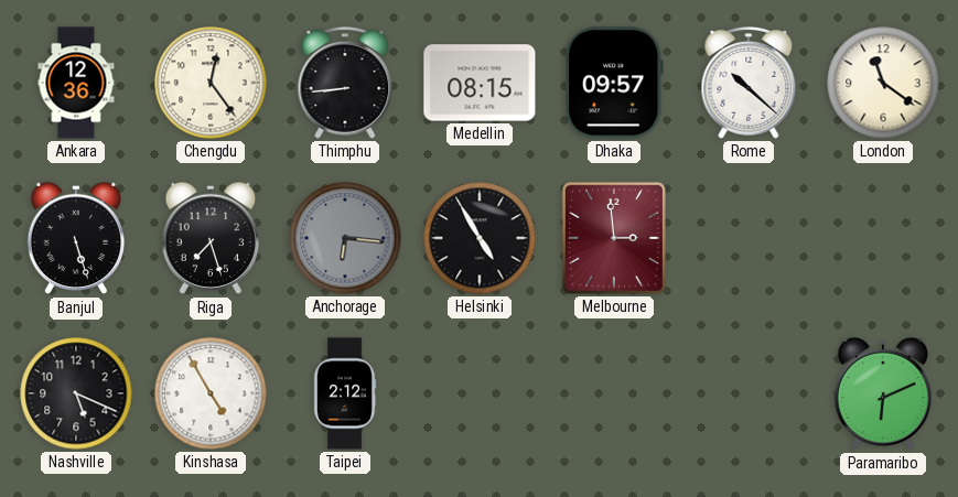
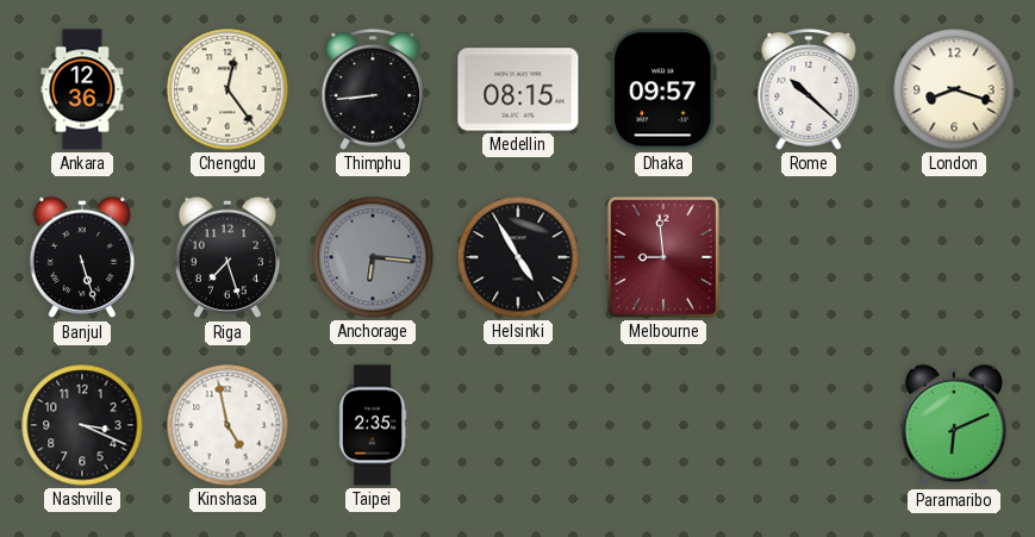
London: 11:21 -> 8:18 (954, 89)
Melbourne: 2:59 -> 8:59 (663, 257)
Nashville: 5:19 -> 3:19 (82, 425)
Kinshasa: 4:55 -> 4:58 (227, 425)
Taipei: 2:12 -> 2:35 (373, 425)
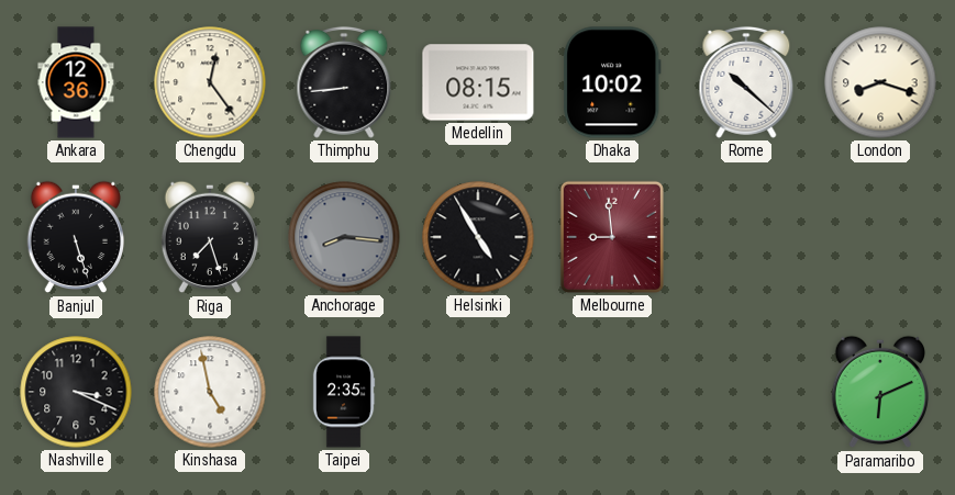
Dhaka: 09:57 -> 10:02 (613, 82)
Anchorage: 6:16 -> 8:16 (344, 237)
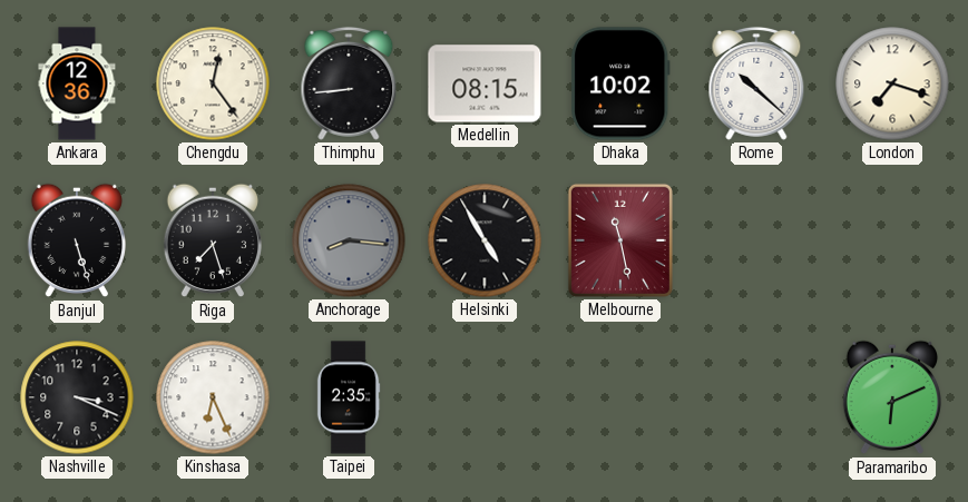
London: 8:18 -> 7:18 (892, 83)
Melbourne: 8:59 -> 11:28 (620, 240)
Kinshasa: 4:58 -> 6:26 (213, 397)
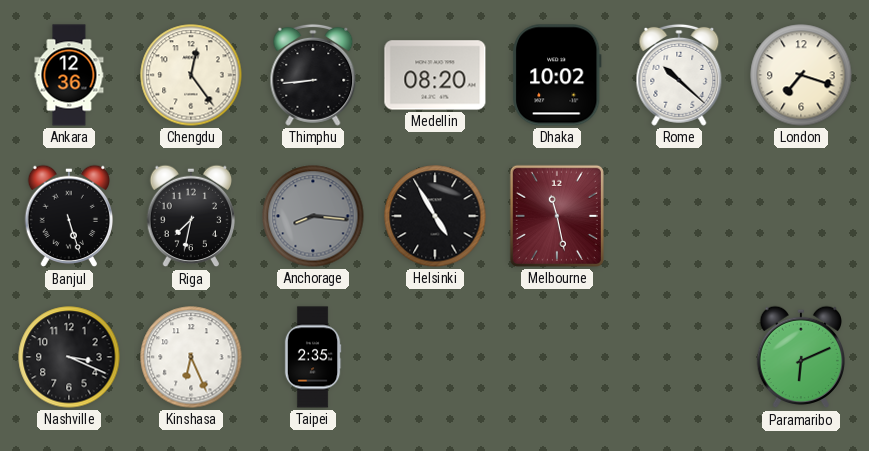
Medellin: 08:15 -> 08:20 (435, 75)
Riga: 7:27 -> 7:32 (190, 216)
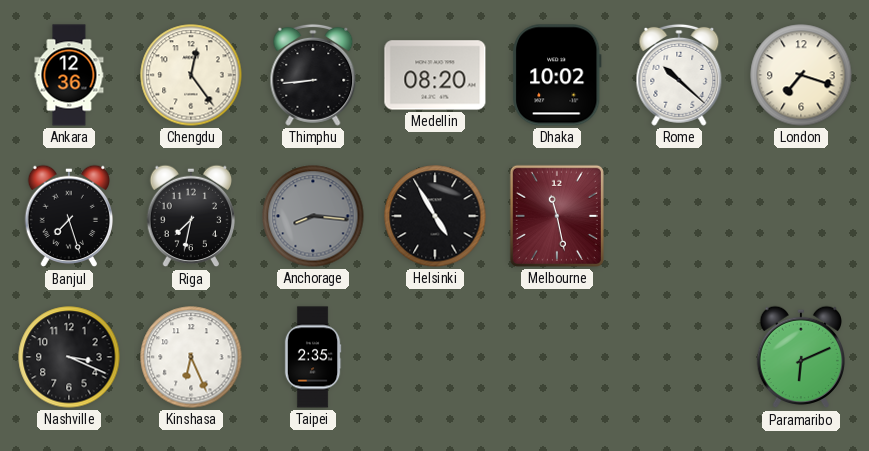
Banjul: 5:27 -> 7:27 (68, 216)
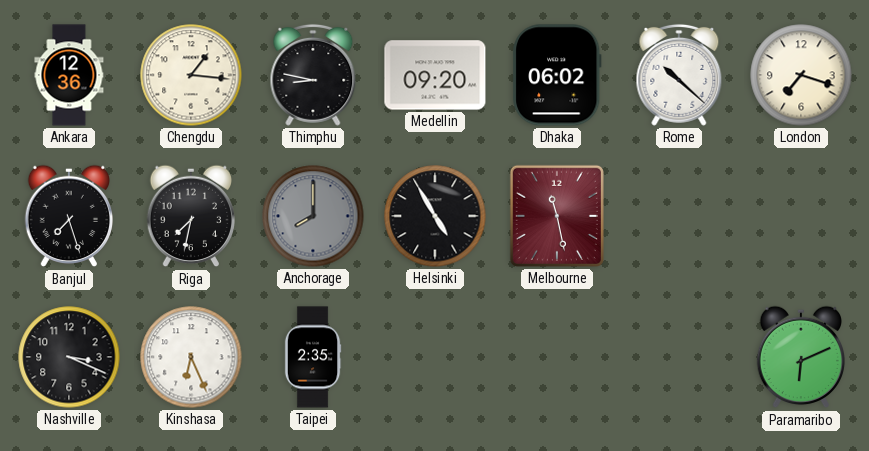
Chengdu: 12:24 -> 1:16 (191, 75)
Thimphu: 8:44 -> 8:47 (313, 75)
Medellin: 08:20 -> 09:20 (435, 75)
Dhaka: 10:02 -> 06:02 (558, 75)
Anchorage: 8:16 -> 8:00 (313, 216)
